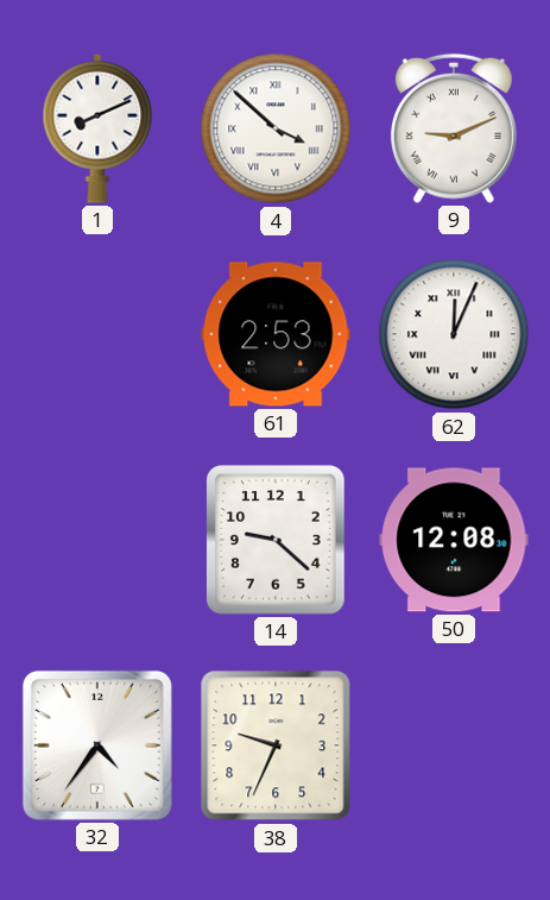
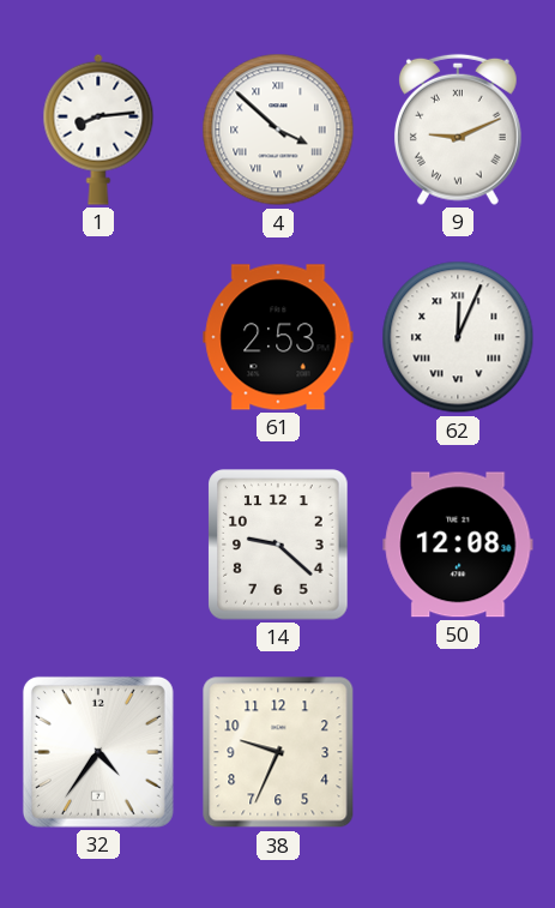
1: 8:11 -> 8:14 (98, 130)
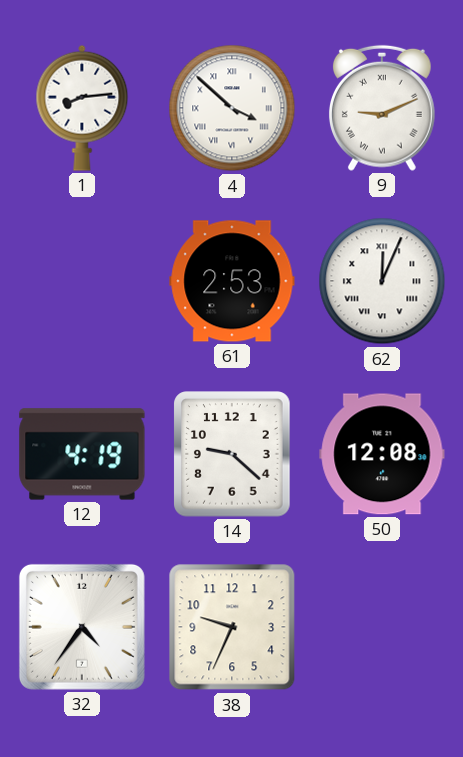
12: none -> 4:19 (82, 454)
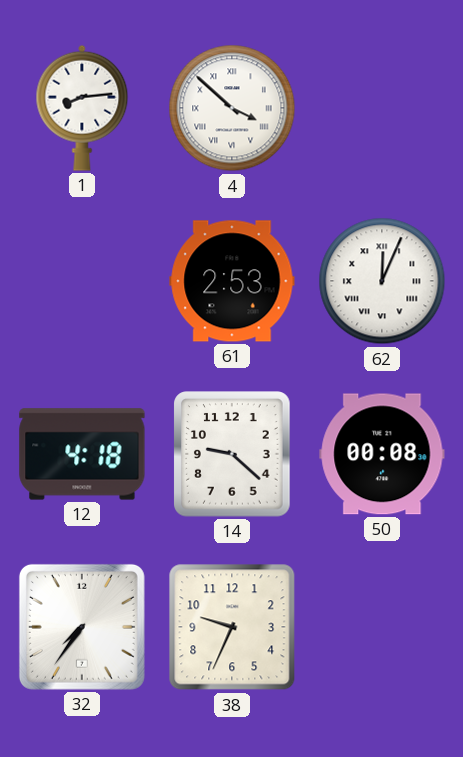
9: 9:11 -> none (382, 108)
12: 4:19 -> 4:18 (82, 454)
50: 12:08 -> 00:08 (382, 454)
32: 4:36 -> 7:36 (82, 627)
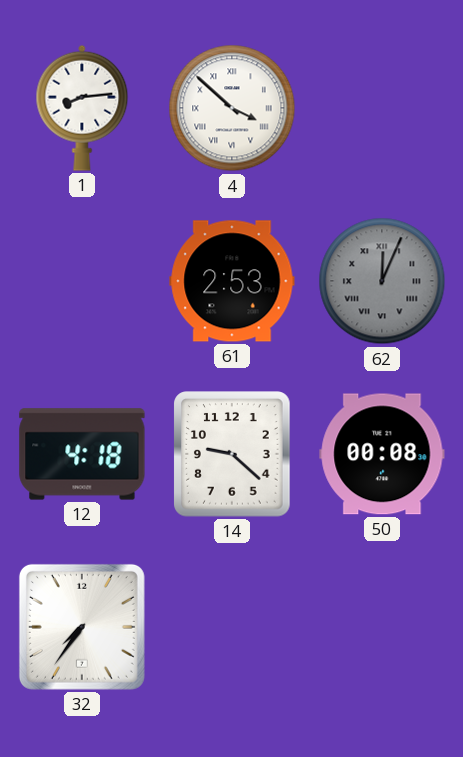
62 dial: white -> grey (382, 281)
38: 9:34 -> none (232, 627)
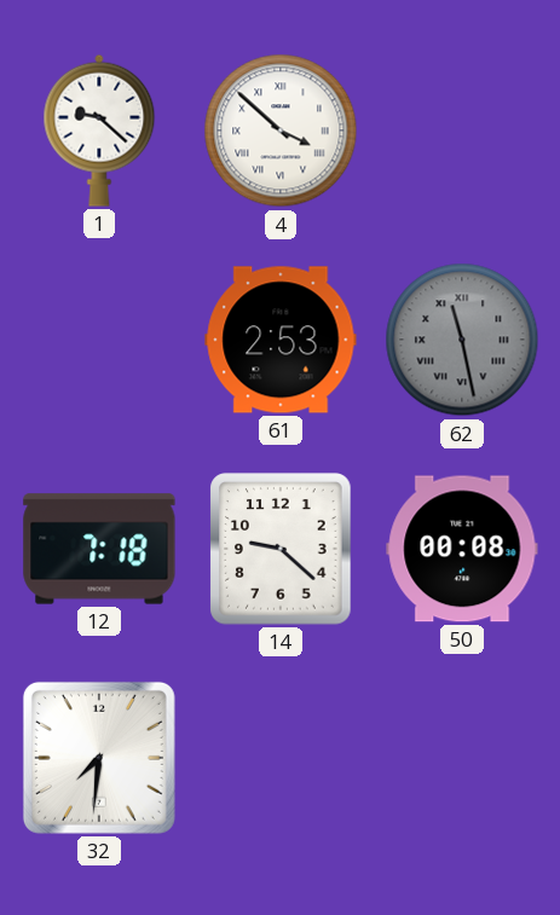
1: 8:14 -> 9:22 (99, 131)
62: 12:04 -> 11:28 (462, 340)
12: 4:18 -> 7:18 (99, 549)
32: 7:36 -> 7:31 (99, 758)
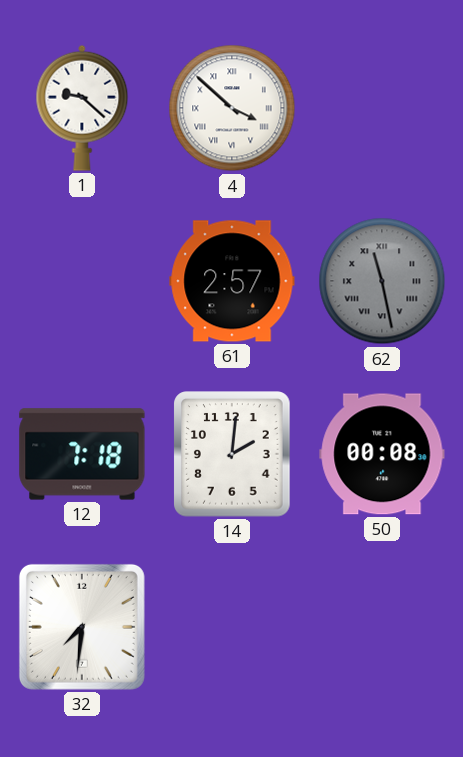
61: 2:53 -> 2:57 (232, 281)
14: 9:22 -> 2:01 (232, 454)
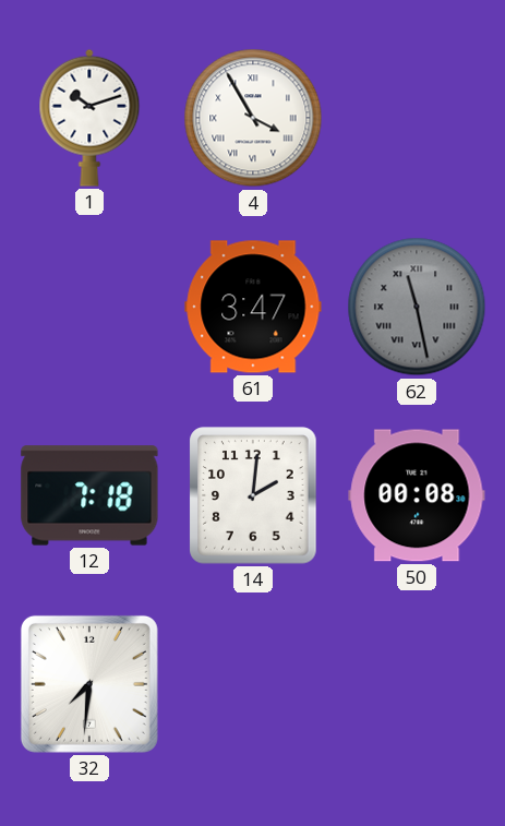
1: 9:22 -> 10:12 (89, 118)
4: 3:52 -> 3:55 (253, 118)
61: 2:57 -> 3:47 (253, 307)
